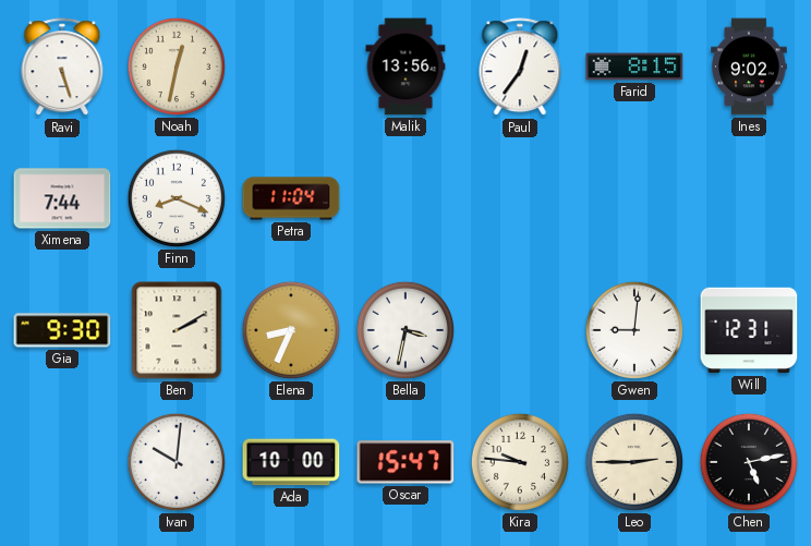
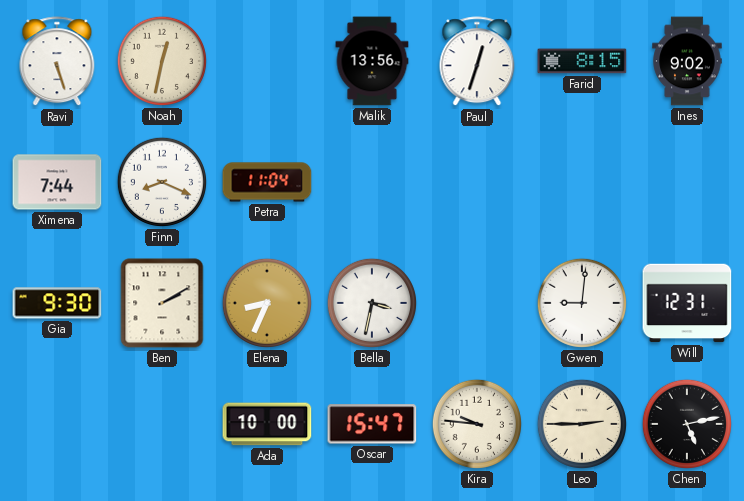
Paul: 12:36 -> 12:33 (477, 62)
Ivan: 10:01 -> none (177, 462)
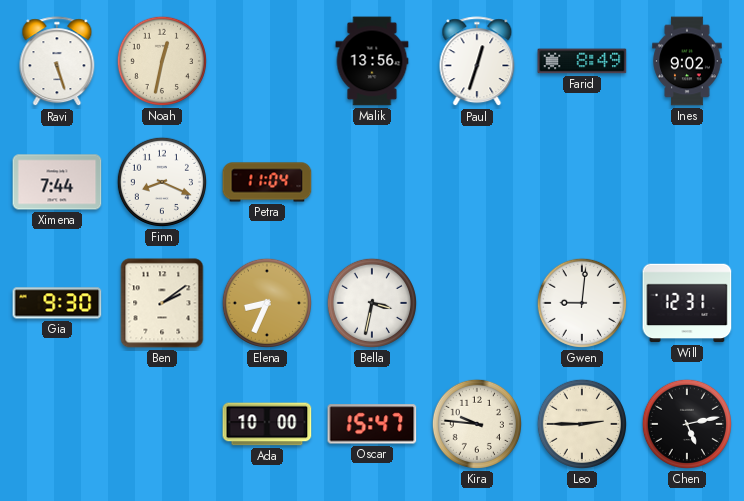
Farid: 8:15 -> 8:49 (582, 61)
Ben: 2:10 -> 2:09 (162, 303)
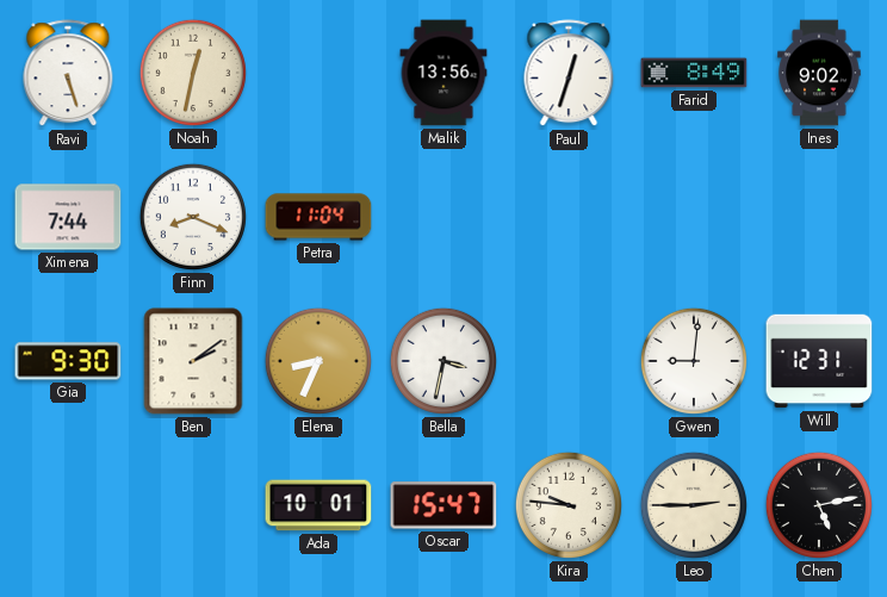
Ada: 10:00 -> 10:01 (318, 505)
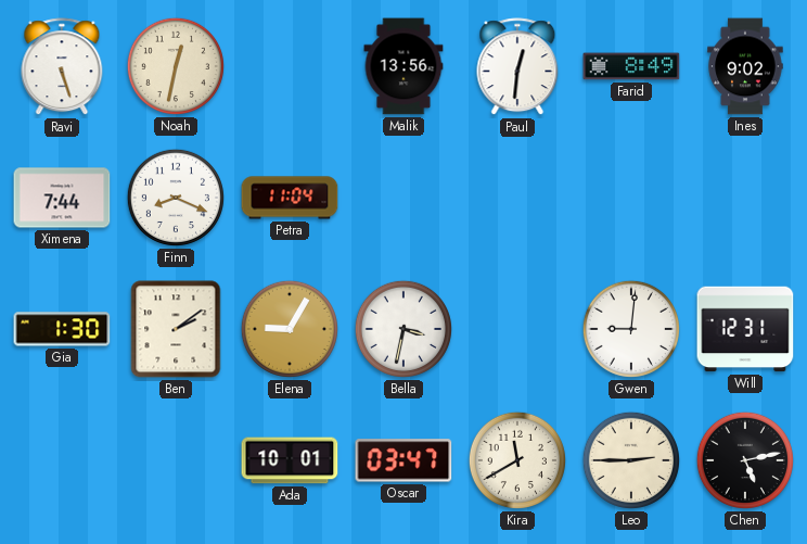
Paul: 12:33 -> 12:31 (517, 67)
Gia: 9:30 -> 1:30 (62, 329)
Elena: 8:34 -> 9:05 (290, 329)
Oscar: 15:47 -> 03:47 (403, 460)
Kira: 9:46 -> 11:40 (517, 460)
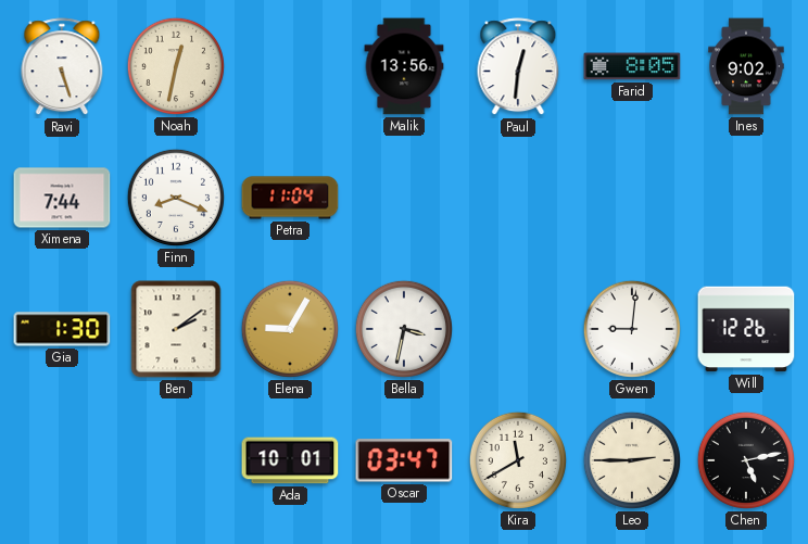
Farid: 8:49 -> 8:05 (632, 66)
Will: 12:31 -> 12:26 (746, 329)
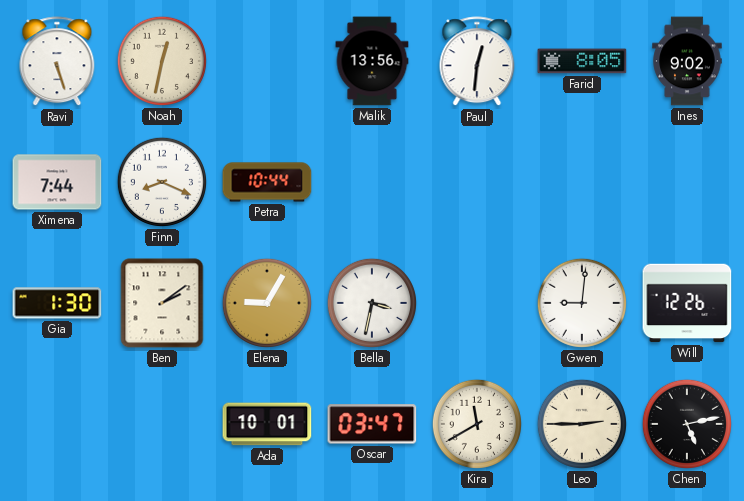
Petra: 11:04 -> 10:44 (267, 182)
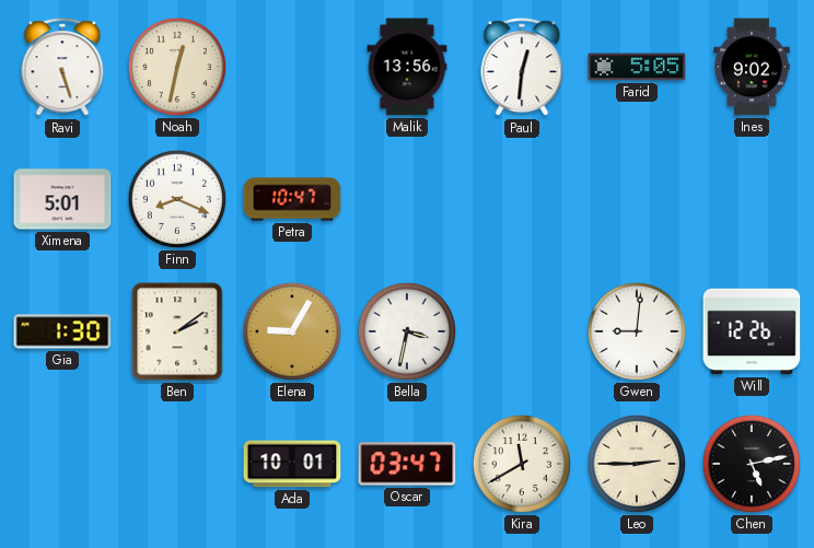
Farid: 8:05 -> 5:05 (637, 67)
Ximena: 7:44 -> 5:01 (62, 199)
Petra: 10:44 -> 10:47 (292, 199)
